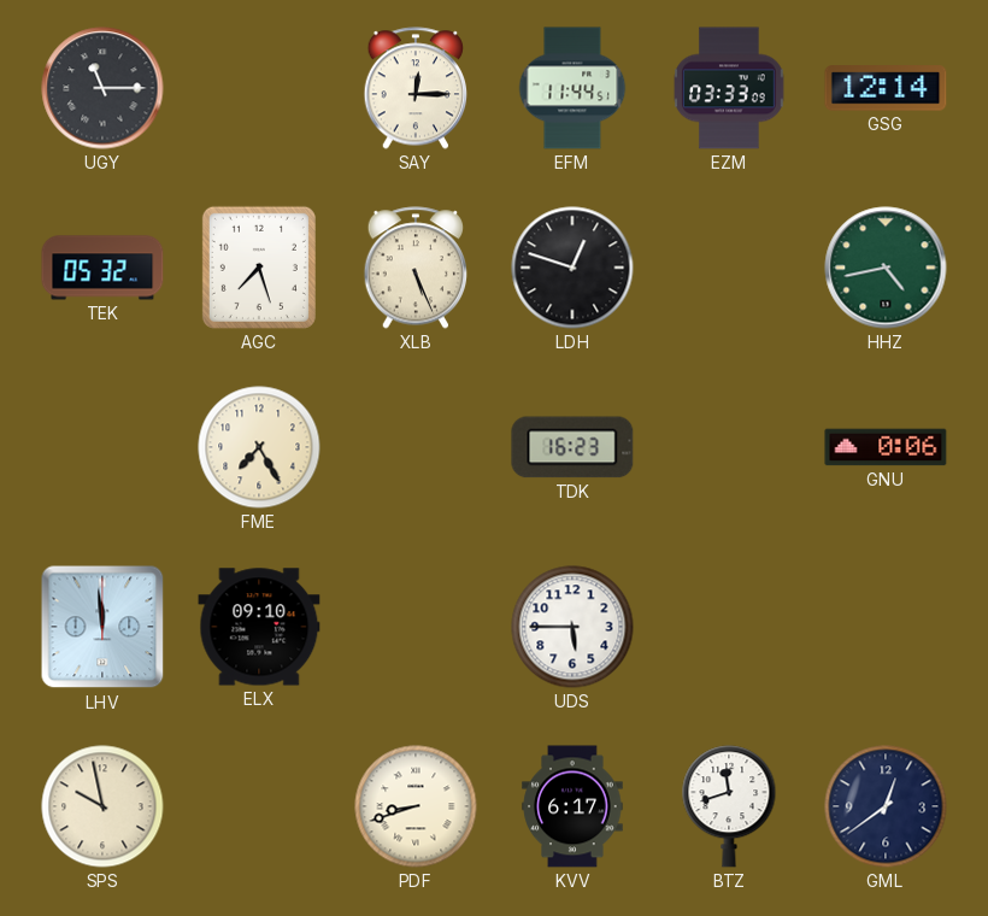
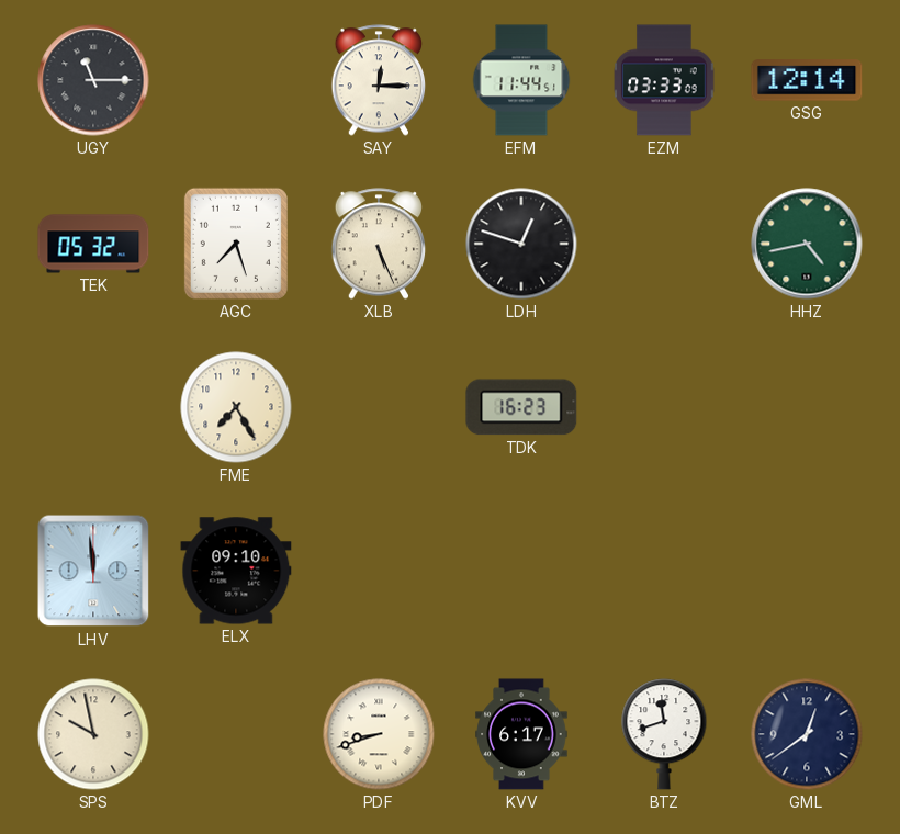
GNU: 0:06 -> none (886, 447)
UDS: 5:45 -> none (572, 627)
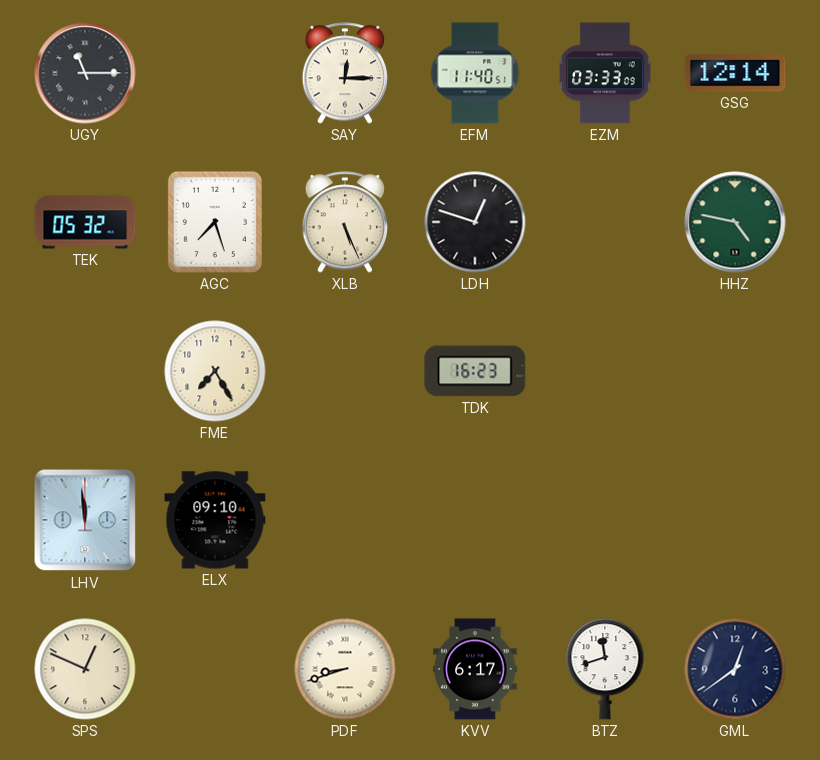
EFM: 11:44 -> 11:40 (475, 73)
HHZ: 4:43 -> 4:47 (735, 222)
SPS: 9:58 -> 12:49 (85, 669)
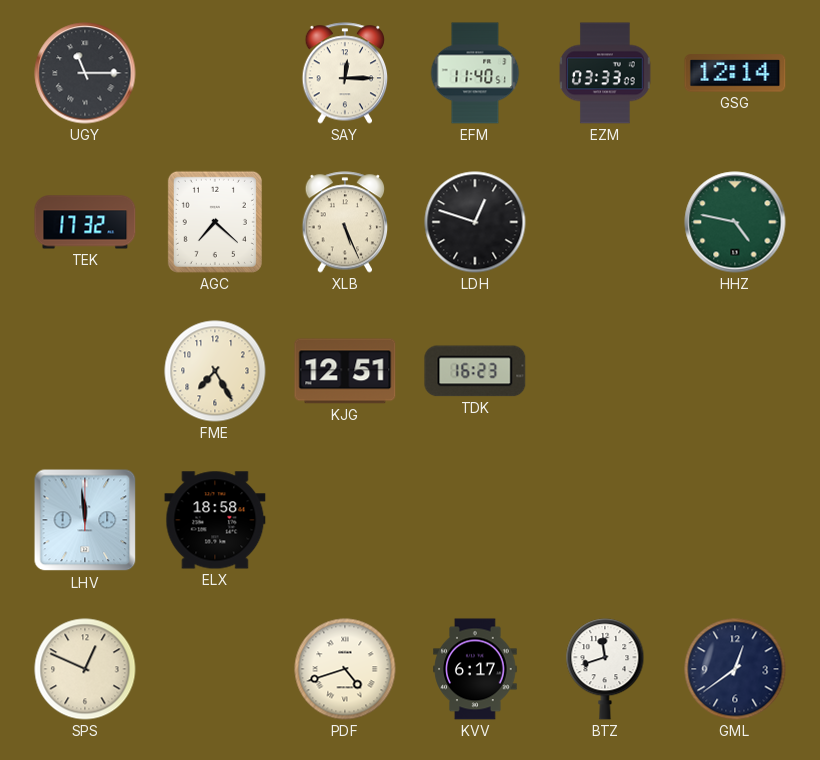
TEK: 05:32 -> 17:32 (85, 222)
AGC: 7:27 -> 7:22 (215, 222)
KJG: none -> 12:51 (345, 371)
ELX: 09:10 -> 18:58 (215, 520)
PDF: 8:42 -> 4:42 (345, 669)
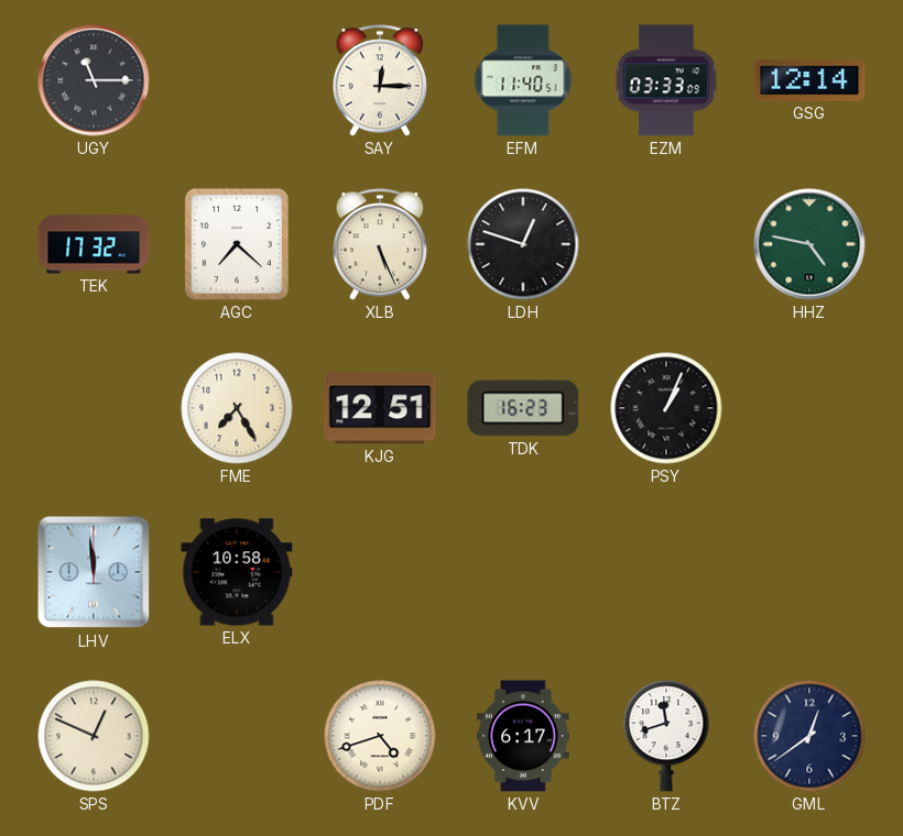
PSY: none -> 1:04 (666, 408)
ELX: 18:58 -> 10:58 (237, 572)
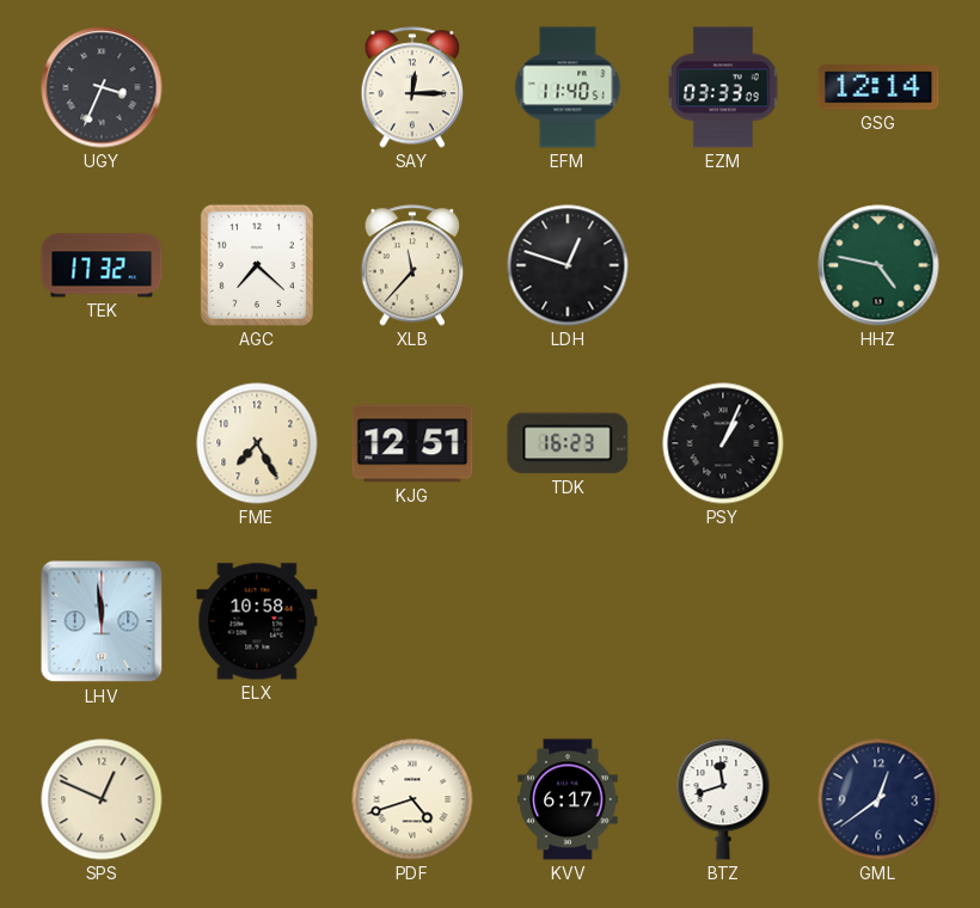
UGY: 11:15 -> 3:34 (102, 87)
XLB: 5:26 -> 11:37 (412, 265)
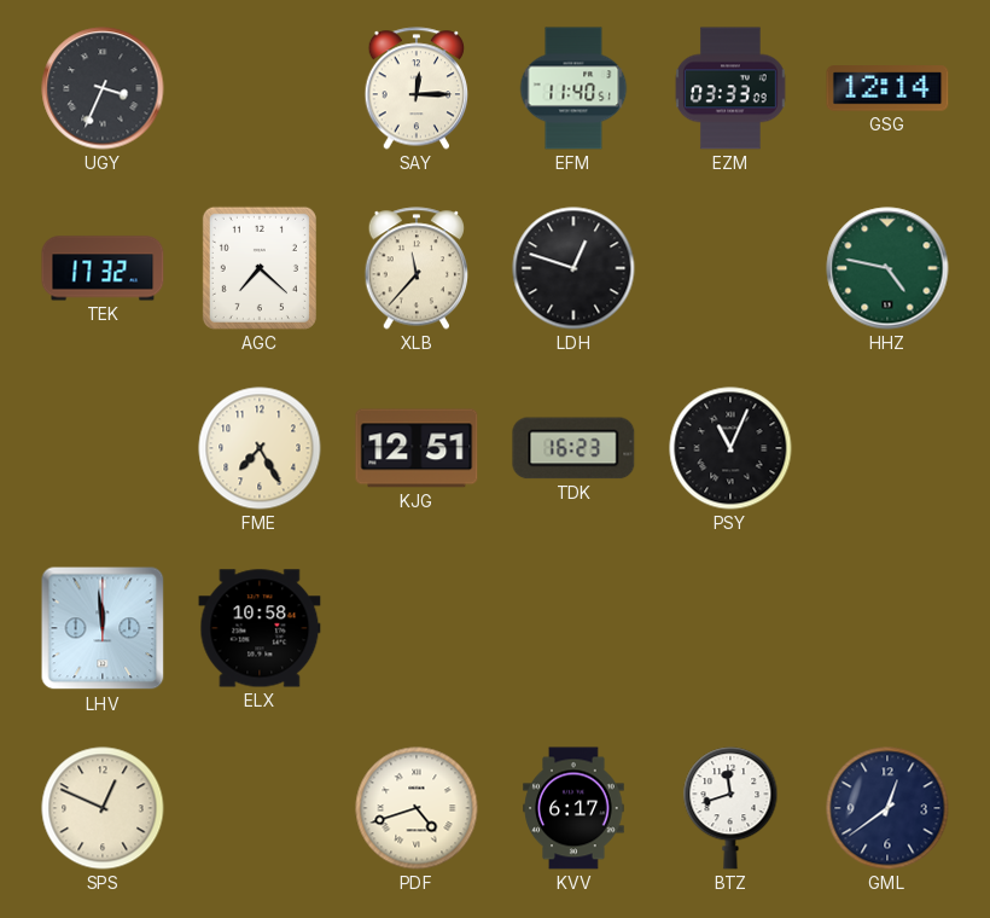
PSY: 1:04 -> 11:04 (730, 448)
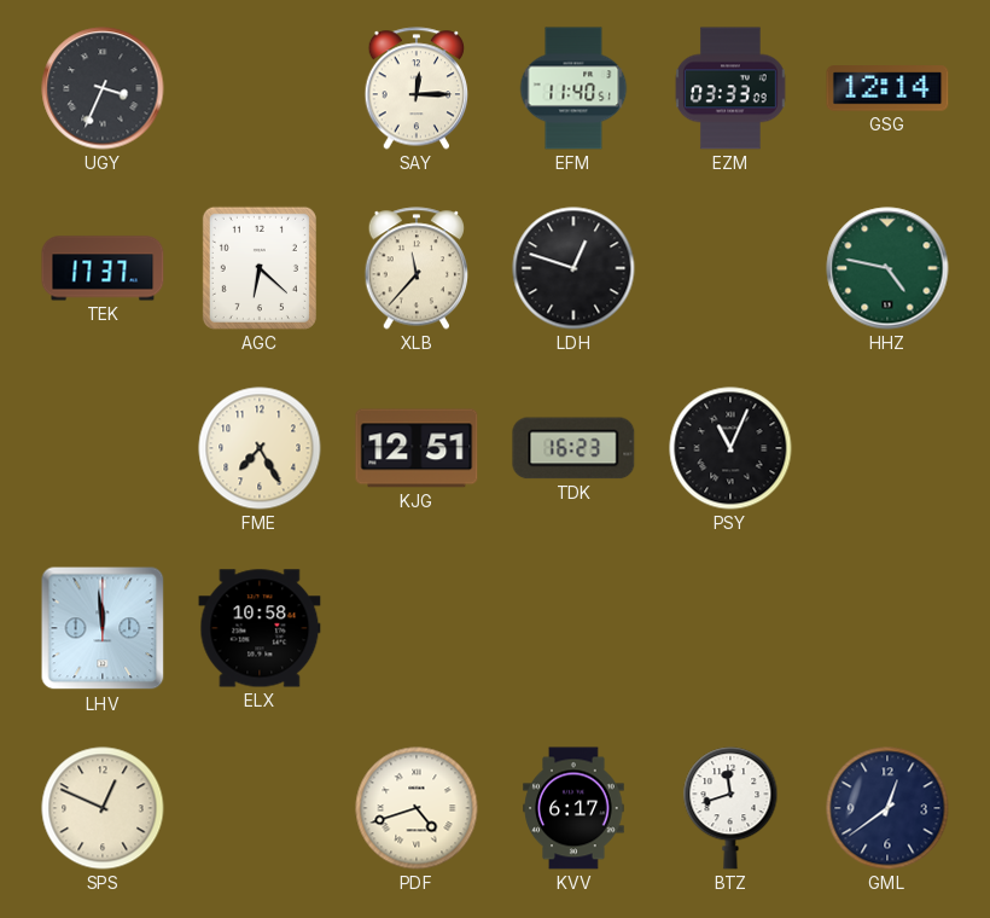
TEK: 17:32 -> 17:37 (103, 268)
AGC: 7:22 -> 6:22 (260, 268)
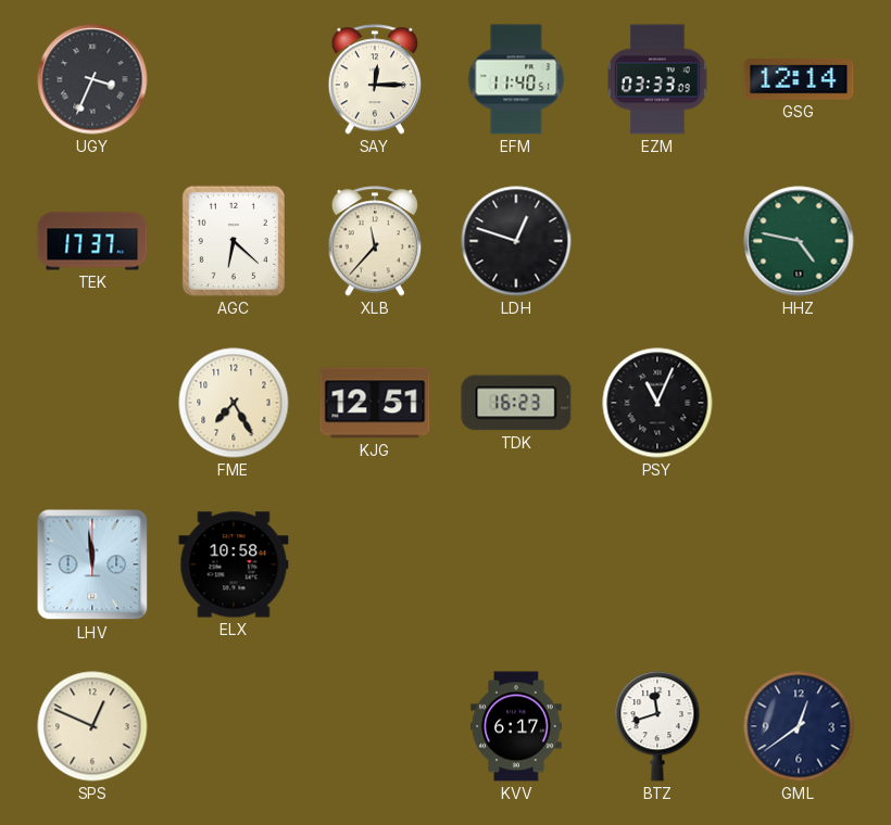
PDF: 4:42 -> none (417, 808)
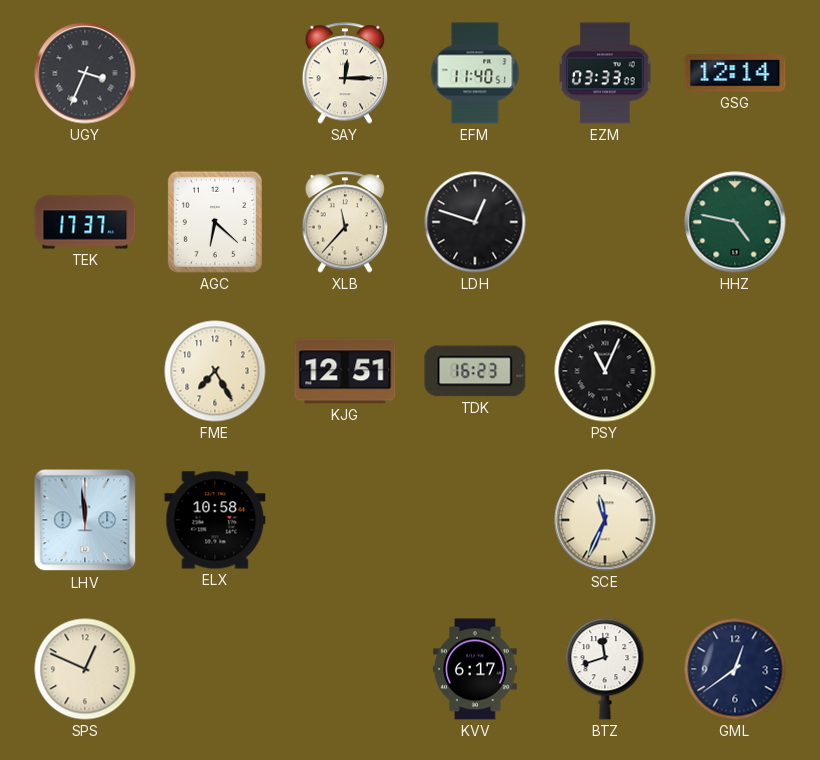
SCE: none -> 11:34 (605, 520)
